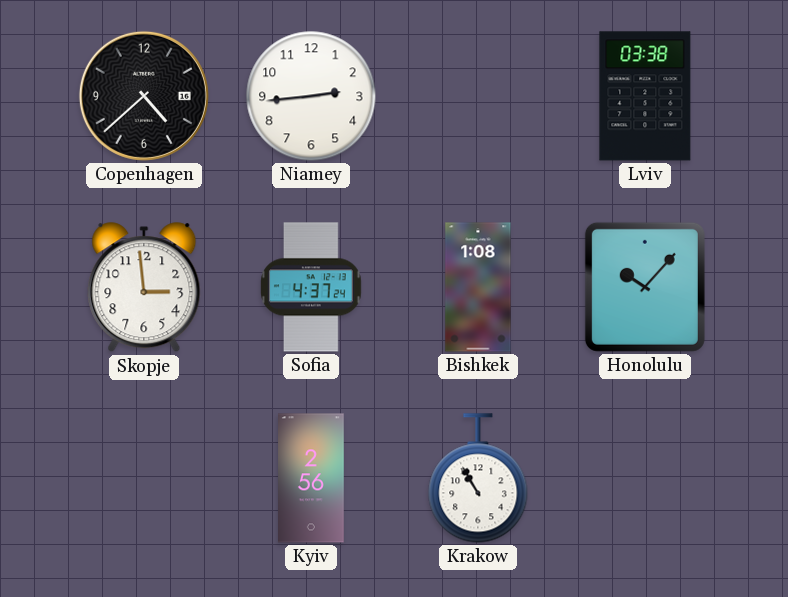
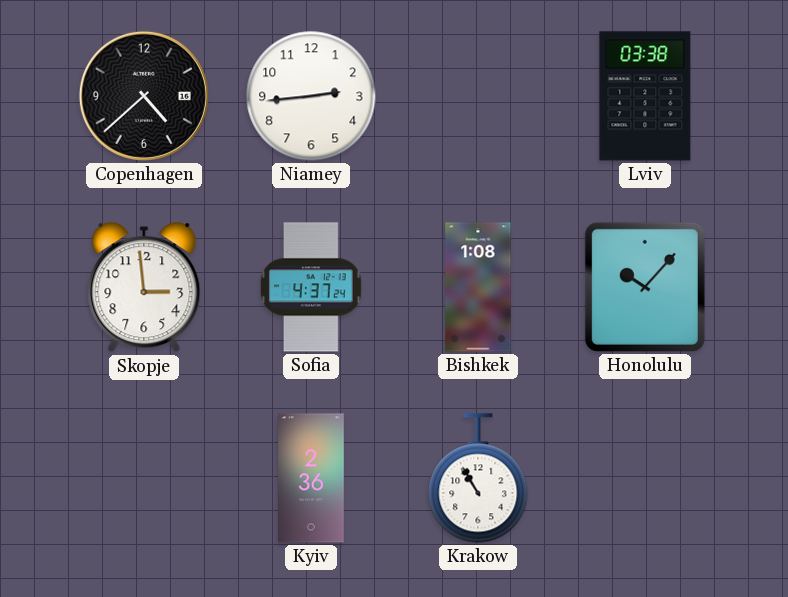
Kyiv: 2:56 -> 2:36 (312, 478)
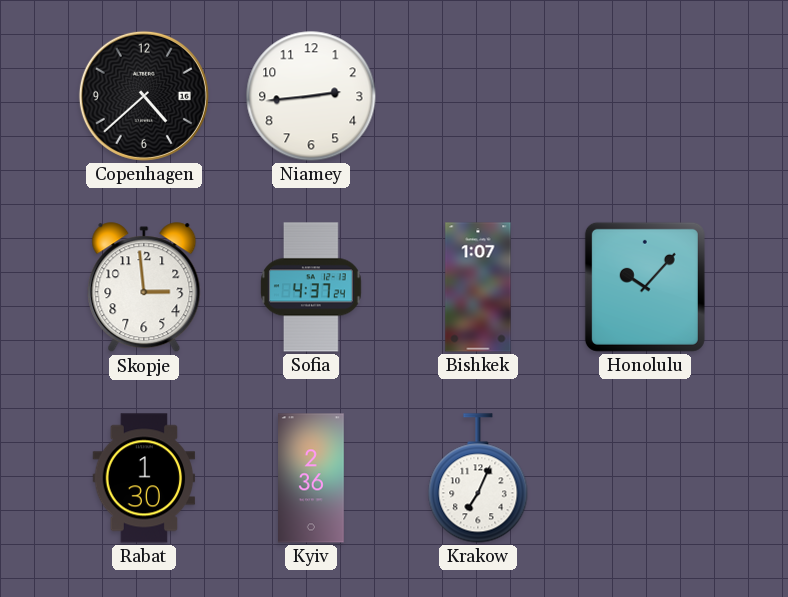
Lviv: 03:38 -> none (645, 96)
Bishkek: 1:08 -> 1:07 (478, 287)
Rabat: none -> 1:30 (144, 478)
Krakow: 10:55 -> 7:04 (478, 478)
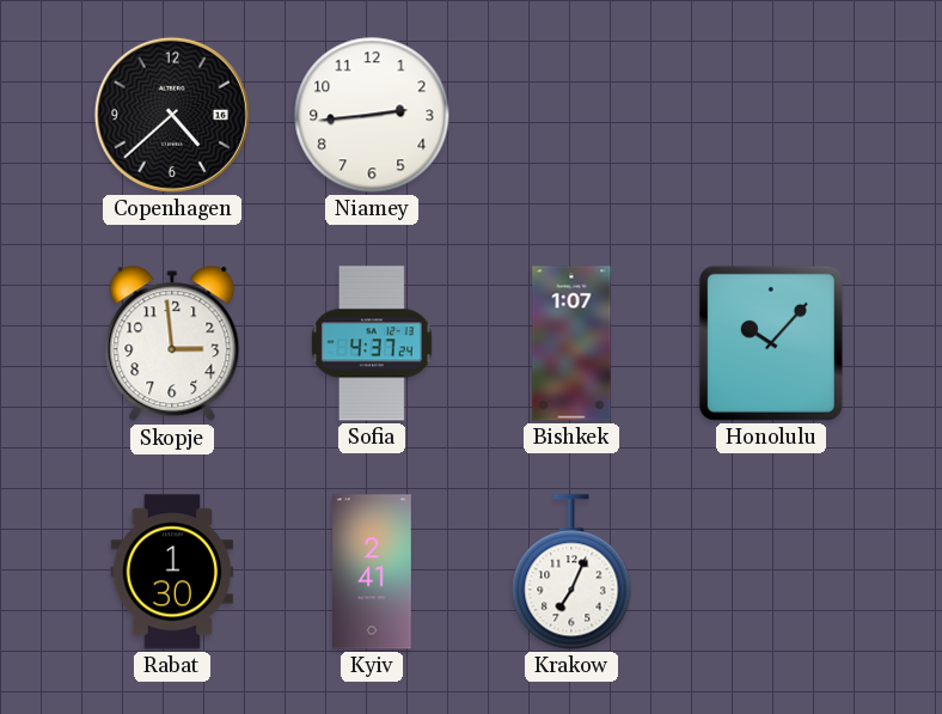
Kyiv: 2:36 -> 2:41 (373, 572)
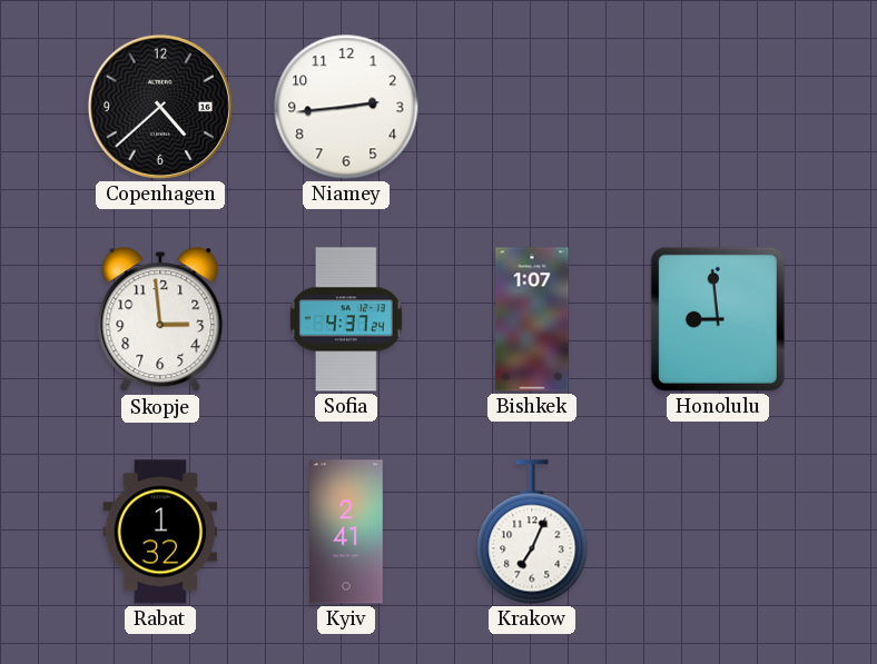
Honolulu: 10:07 -> 8:59 (718, 319)
Rabat: 1:30 -> 1:32 (160, 532)
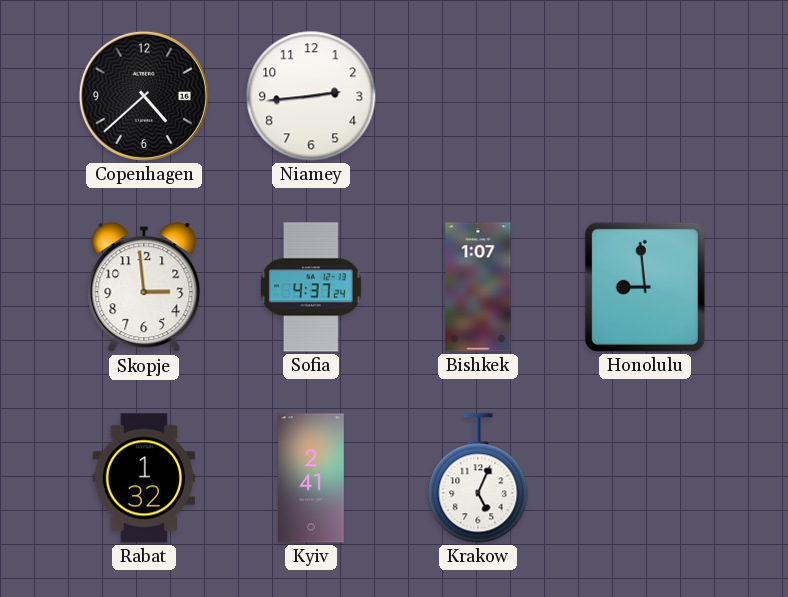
Krakow: 7:04 -> 5:04 (478, 478)
